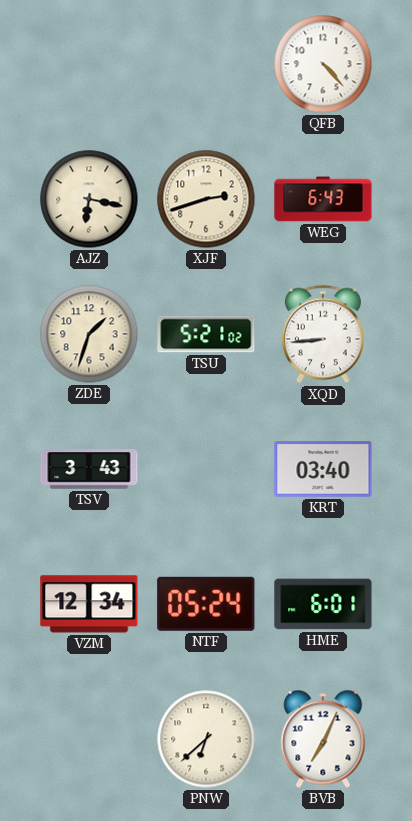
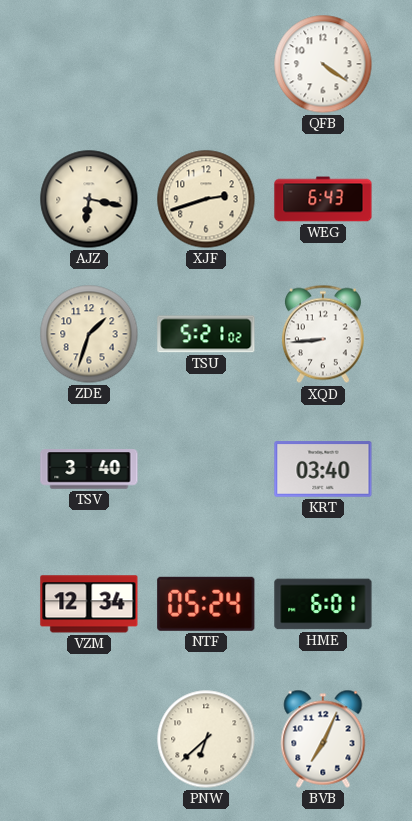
QFB: 4:23 -> 4:21 (323, 64)
TSV: 3:43 -> 3:40 (89, 469)
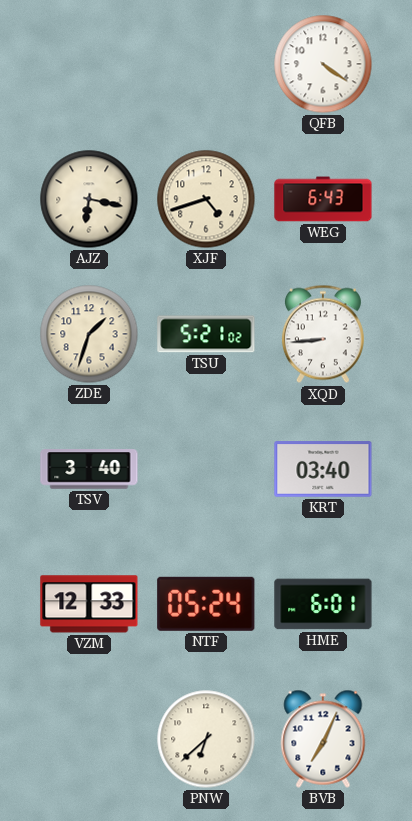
XJF: 2:42 -> 4:42 (206, 199)
VZM: 12:34 -> 12:33 (89, 604)
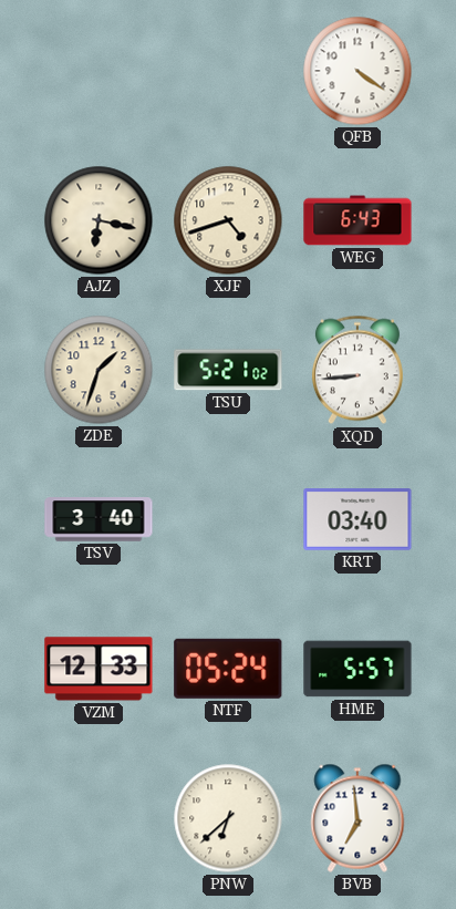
HME: 6:01 -> 5:57 (357, 669)
BVB: 7:04 -> 6:59 (357, 818)
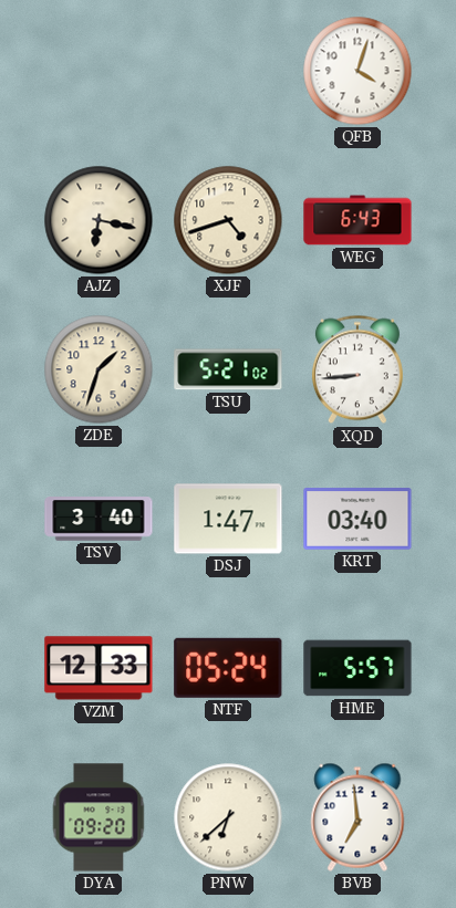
QFB: 4:21 -> 4:03 (357, 71)
DSJ: none -> 1:47 (228, 519)
DYA: none -> 09:20 (99, 817)
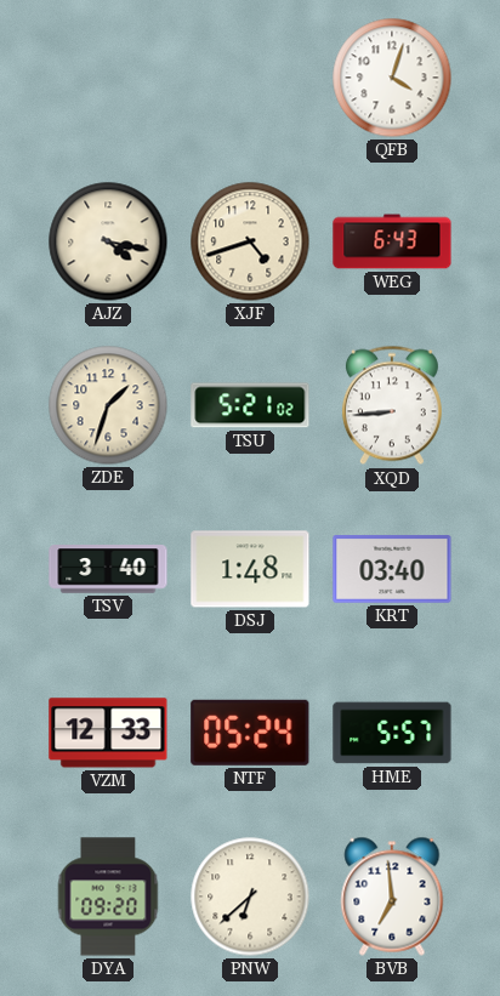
AJZ: 6:17 -> 4:17 (108, 241)
DSJ: 1:47 -> 1:48 (250, 569)
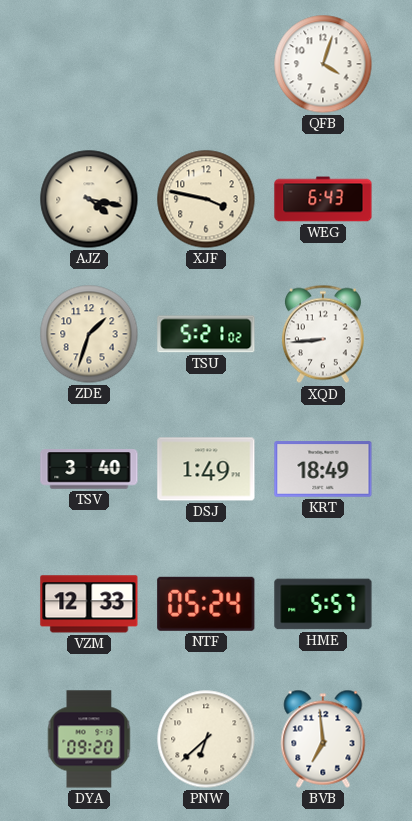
XJF: 4:42 -> 3:47 (206, 199)
DSJ: 1:48 -> 1:49 (206, 469)
KRT: 03:40 -> 18:49 (323, 469)
